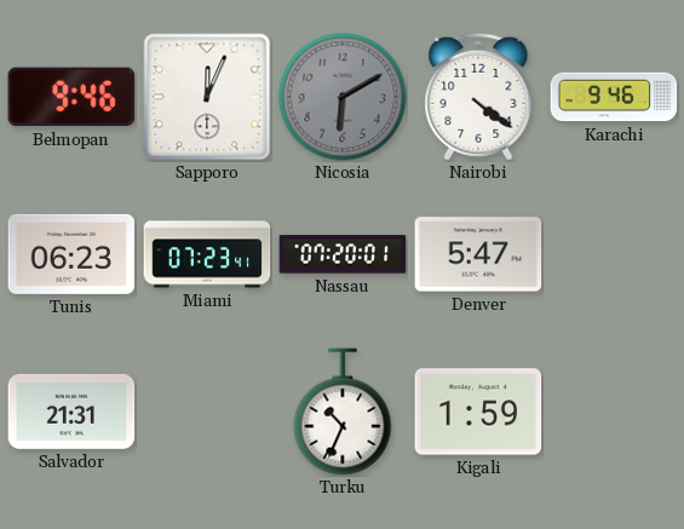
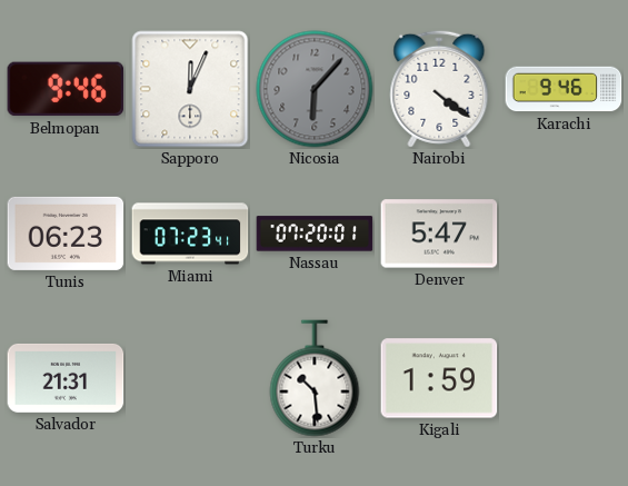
Nicosia: 6:10 -> 6:07 (315, 89)
Turku: 10:34 -> 10:29 (315, 378)
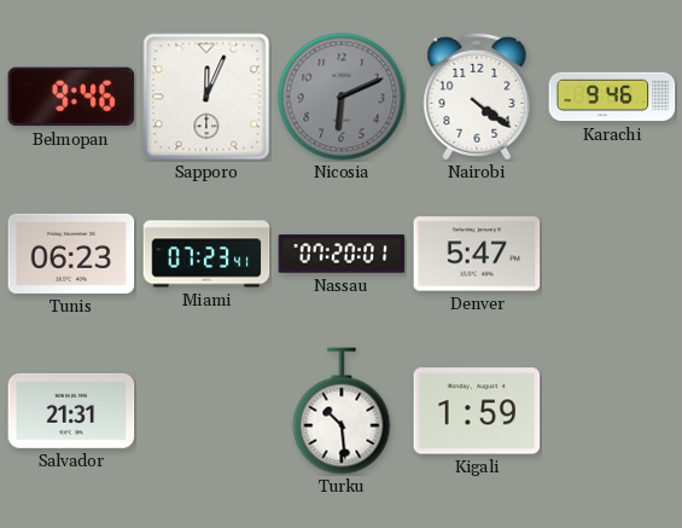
Nicosia: 6:07 -> 6:11 (342, 97)
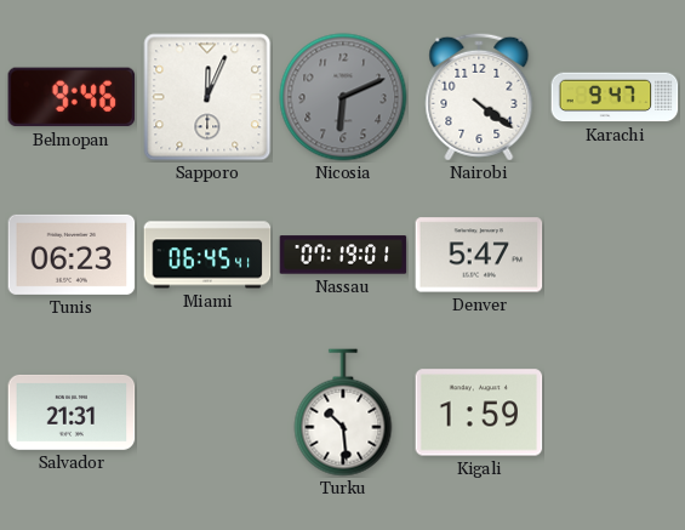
Karachi: 9:46 -> 9:47 (615, 97)
Miami: 07:23 -> 06:45 (207, 255)
Nassau: 07:20 -> 07:19 (343, 255)
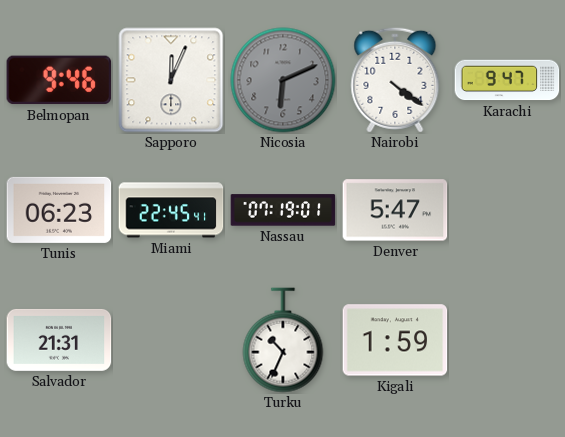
Miami: 06:45 -> 22:45 (171, 210)
Turku: 10:29 -> 10:34 (283, 340)
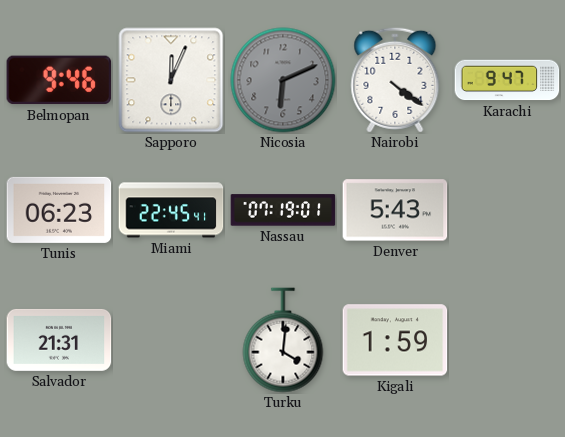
Denver: 5:47 -> 5:43 (395, 210)
Turku: 10:34 -> 4:01 (283, 340)
